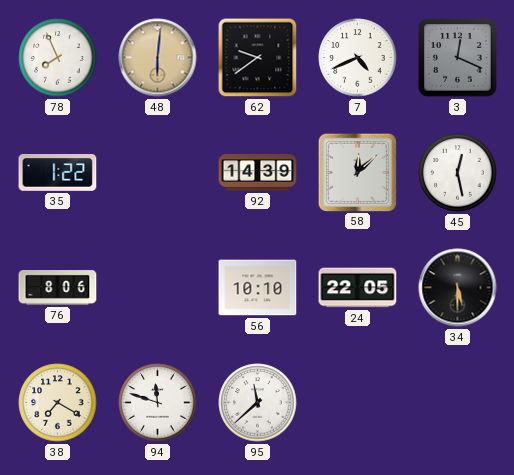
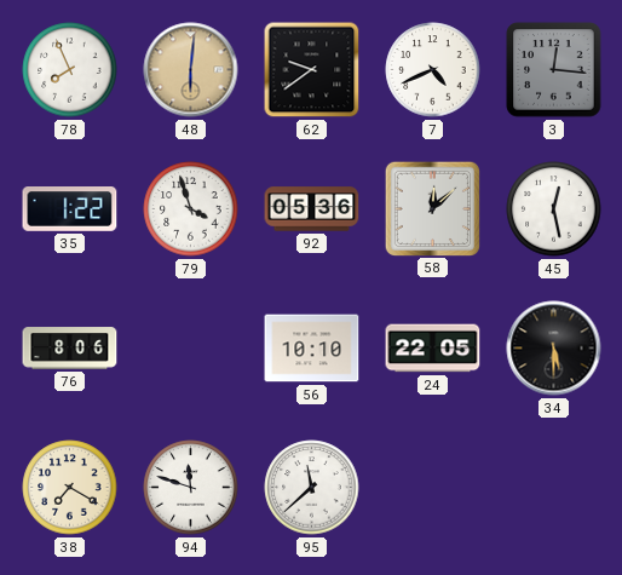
3: 12:19 -> 12:16 (554, 70)
79: none -> 3:57 (191, 209)
92: 14:39 -> 05:36 (312, 209)
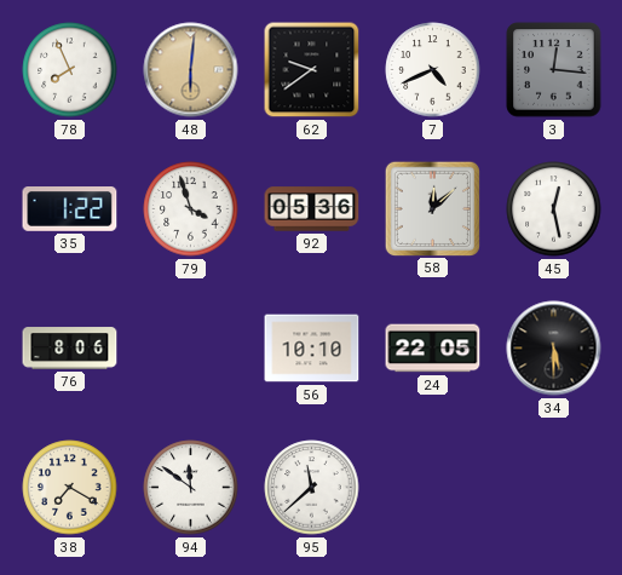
94: 11:48 -> 11:51 (191, 488)
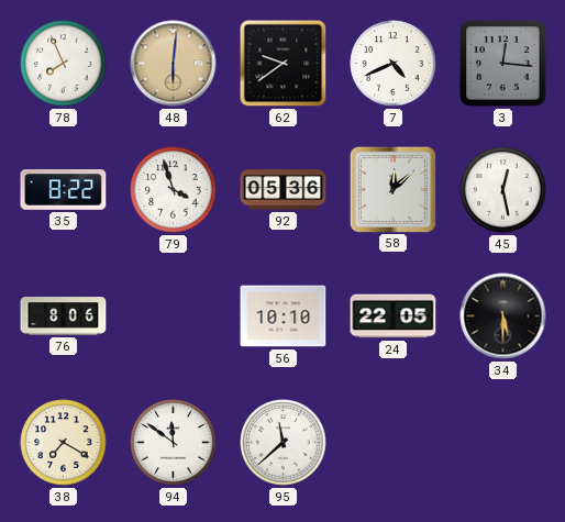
35: 1:22 -> 8:22 (64, 190)
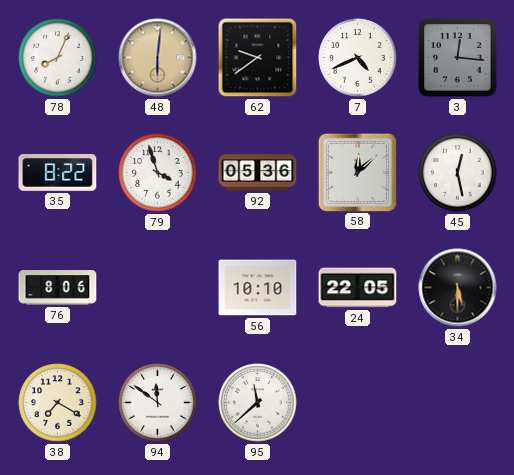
78: 7:56 -> 8:04 (58, 58)
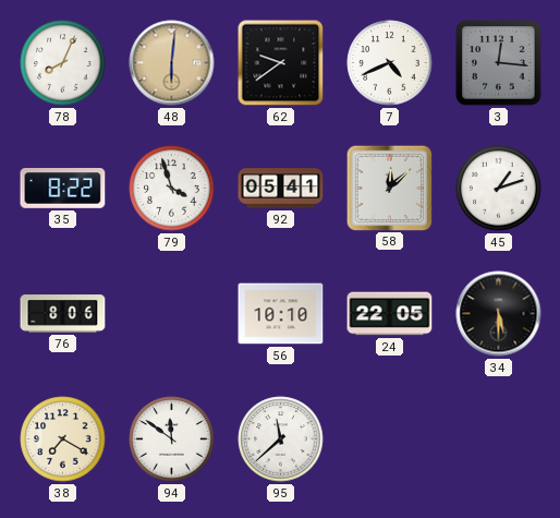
92: 05:36 -> 05:41 (281, 189)
45: 12:28 -> 1:12 (499, 189)
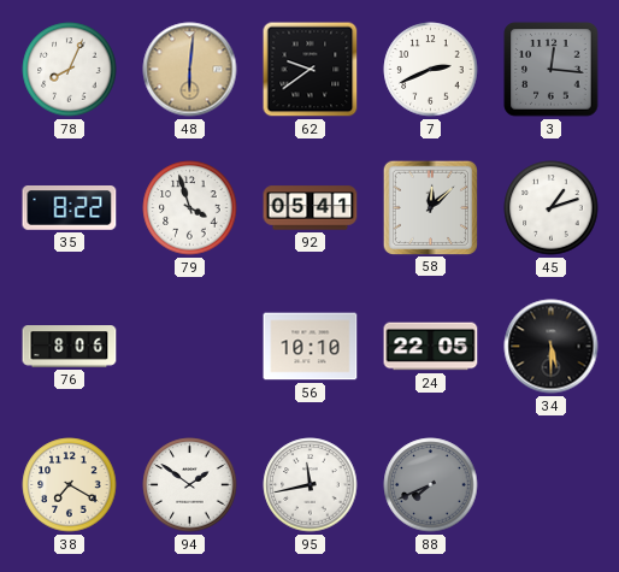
7: 4:41 -> 2:41 (431, 70)
94: 11:51 -> 1:51 (190, 485)
95: 11:38 -> 11:43 (311, 485)
88: none -> 7:41 (431, 485)
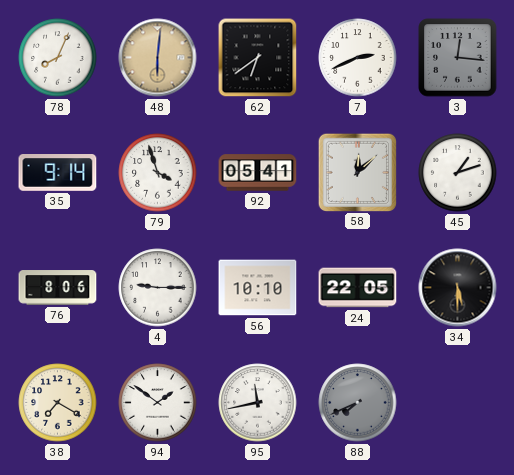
62: 9:39 -> 6:39 (258, 58)
35: 8:22 -> 9:14 (58, 173)
4: none -> 9:15 (158, 288)
